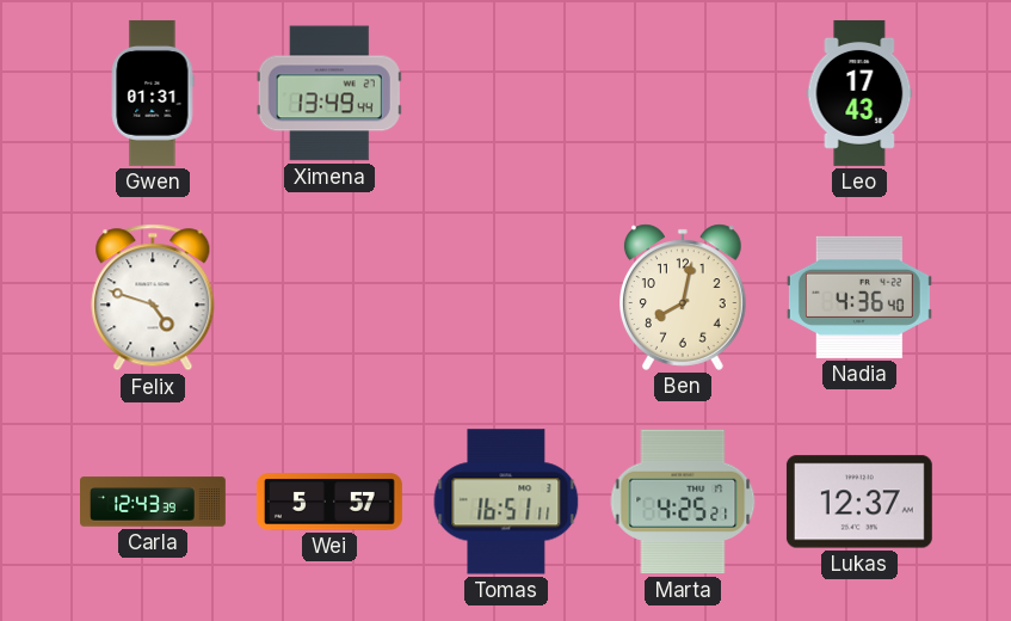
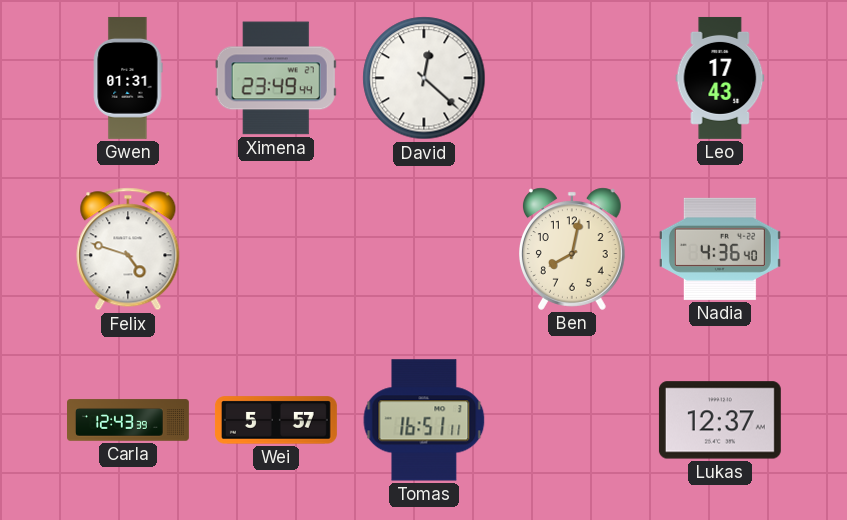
Ximena: 13:49 -> 23:49 (276, 78)
David: none -> 12:22 (424, 78)
Marta: 4:25 -> none (683, 502)
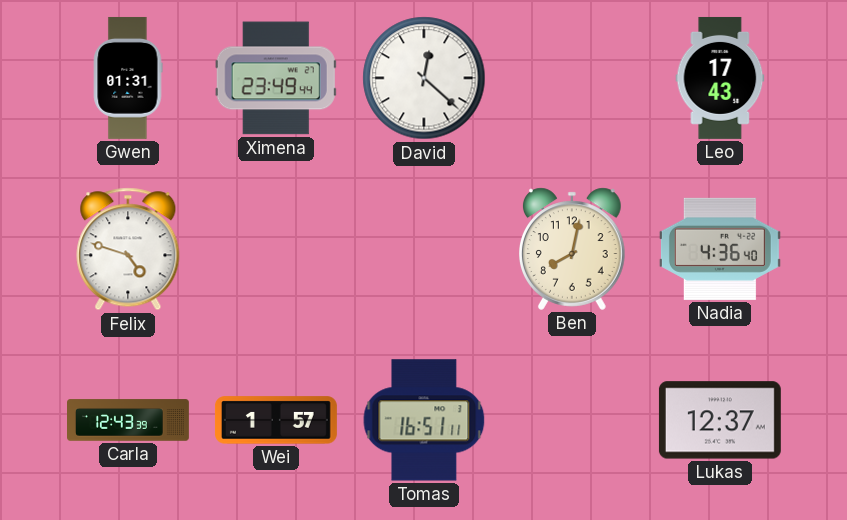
Wei: 5:57 -> 1:57 (276, 420)
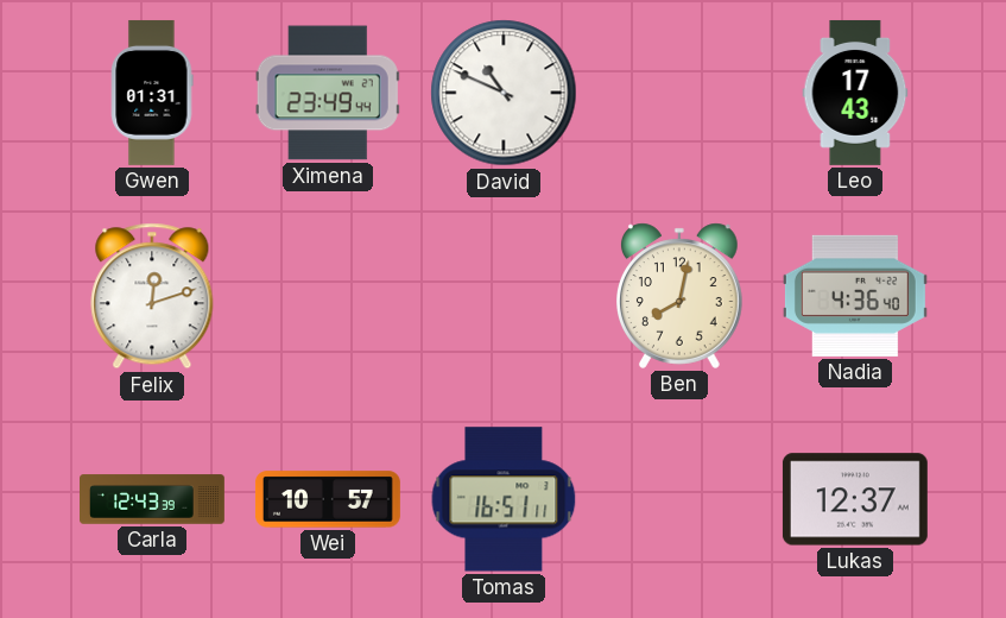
David: 12:22 -> 10:49 (504, 93)
Felix: 4:48 -> 12:12 (152, 296)
Wei: 1:57 -> 10:57 (328, 499)
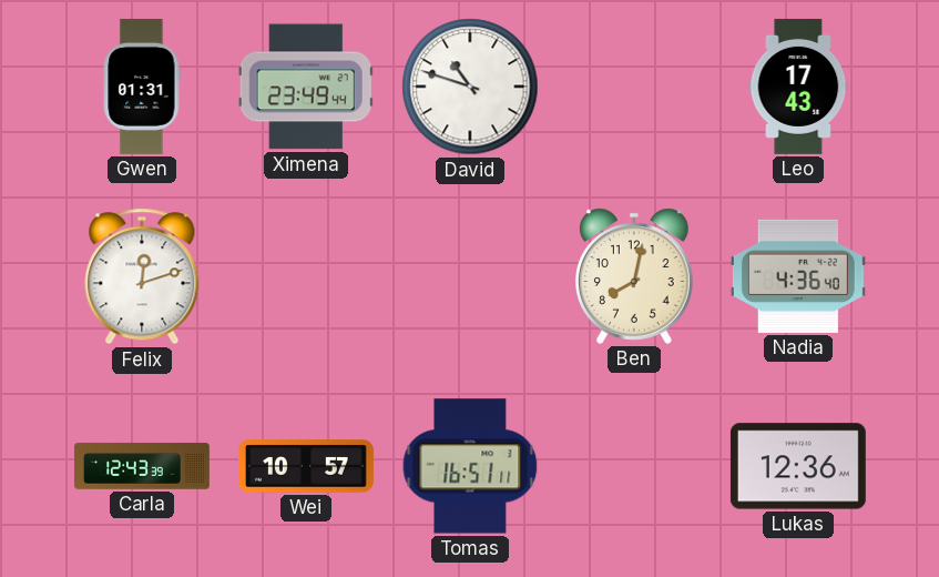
David: 10:49 -> 10:48 (470, 87)
Lukas: 12:37 -> 12:36 (798, 466)
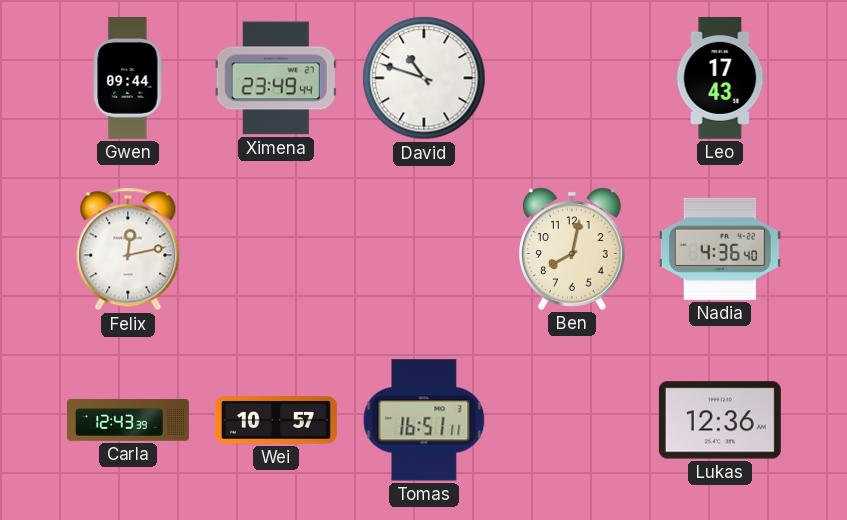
Gwen: 01:31 -> 09:44 (128, 78)
Felix: 12:12 -> 12:13 (128, 249)
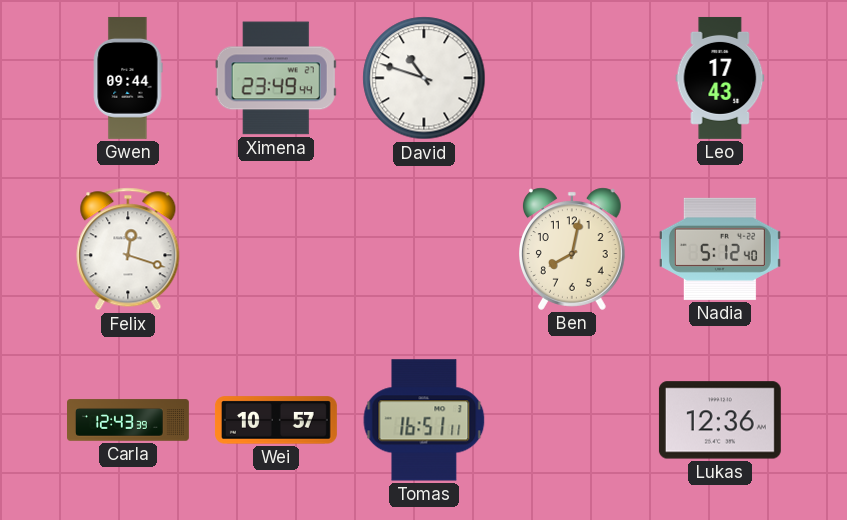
Felix: 12:13 -> 12:18 (128, 249)
Nadia: 4:36 -> 5:12 (720, 249)
